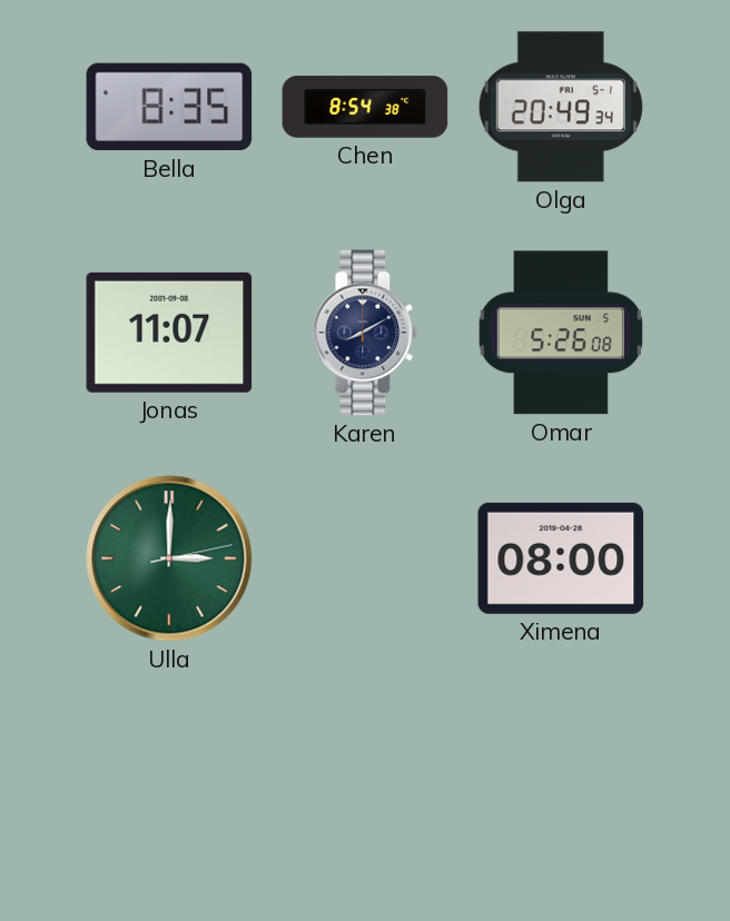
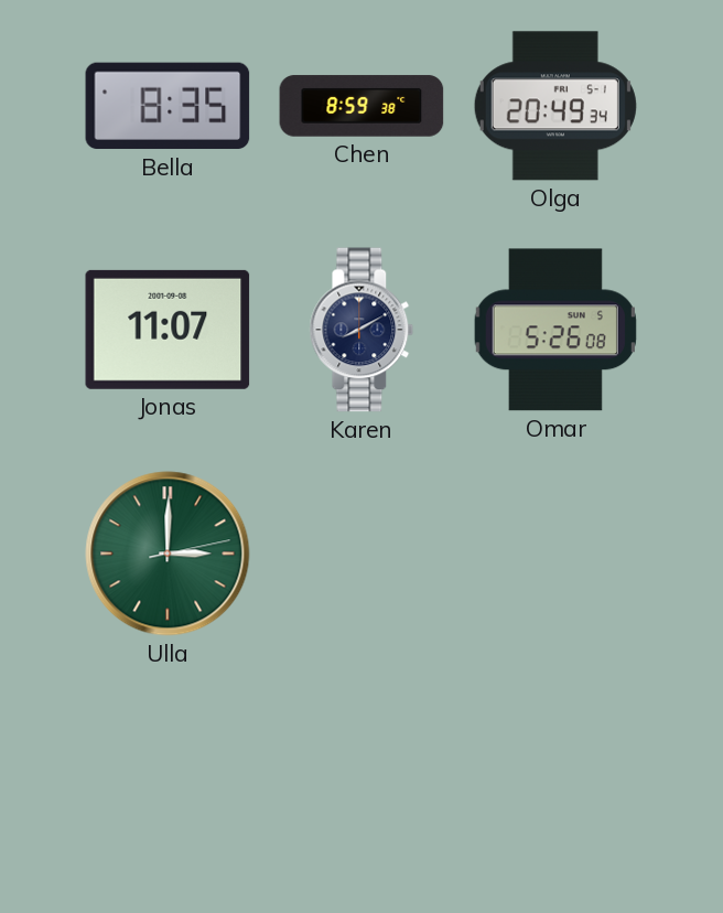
Chen: 8:54 -> 8:59 (361, 106)
Ximena: 08:00 -> none (561, 558)
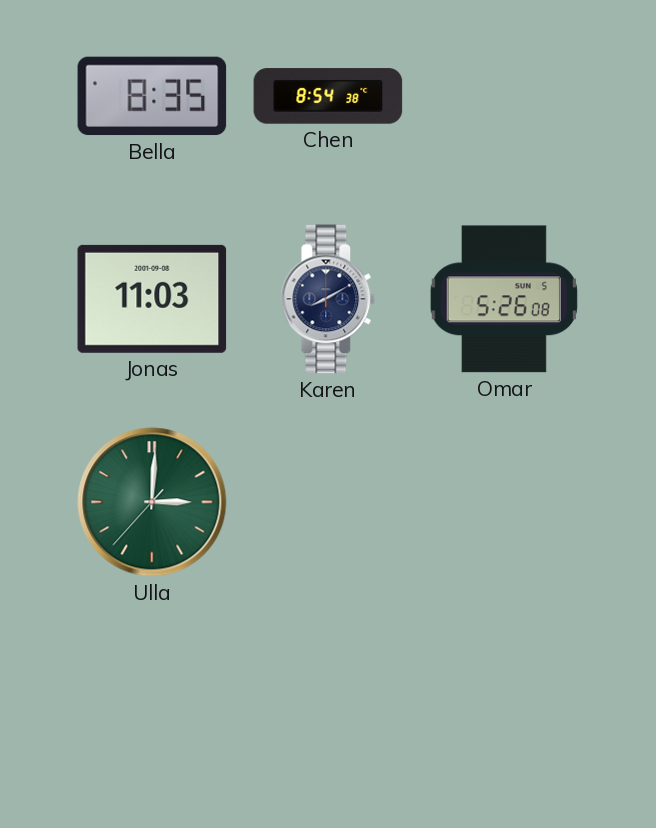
Chen: 8:59 -> 8:54 (328, 96)
Olga: 20:49 -> none (555, 106)
Jonas: 11:07 -> 11:03 (152, 299)
Ulla: 3:00:13 -> 3:00:37 (152, 502)
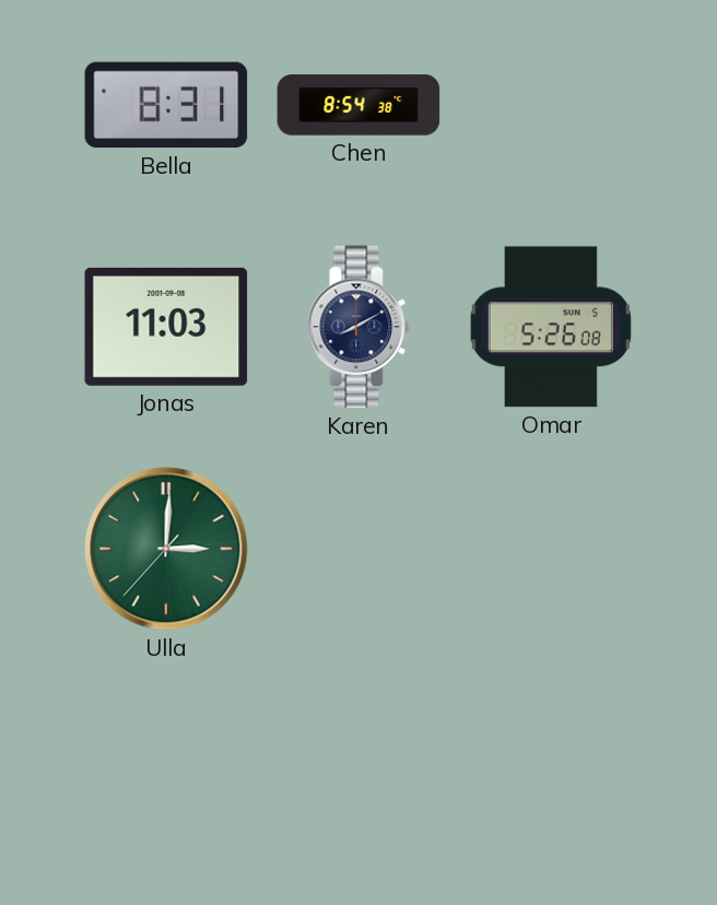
Bella: 8:35 -> 8:31 (166, 105)
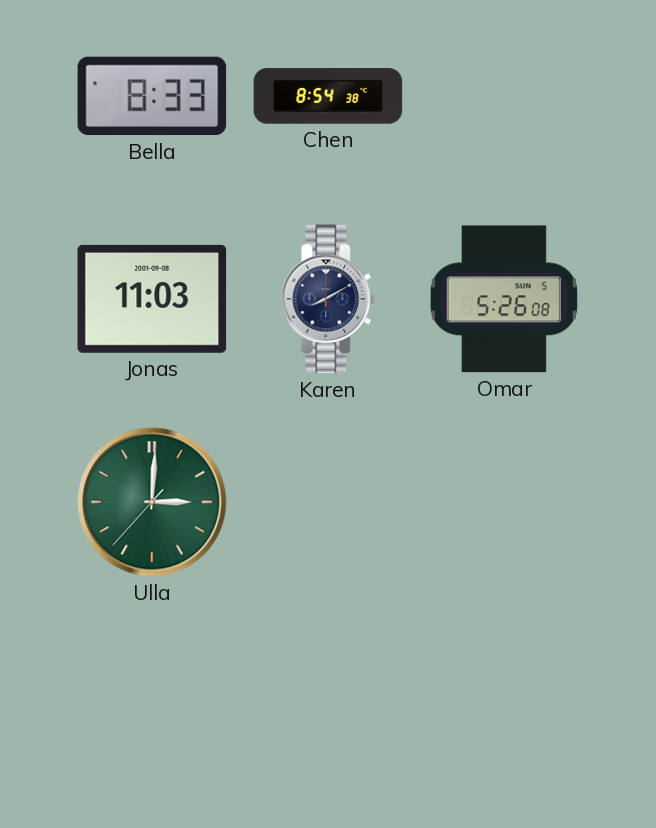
Bella: 8:31 -> 8:33 (152, 96)
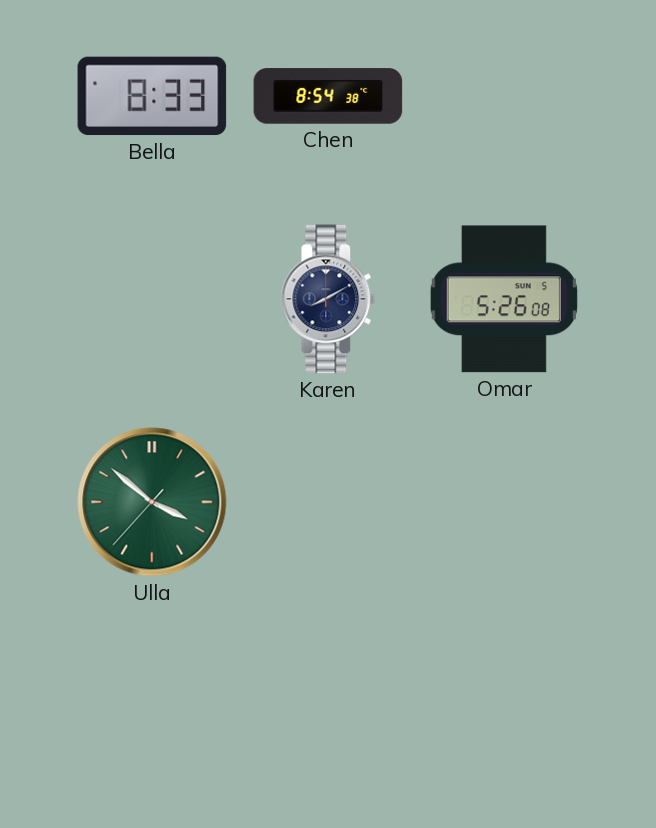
Jonas: 11:03 -> none (152, 299)
Ulla: 3:00 -> 3:51 (152, 502)
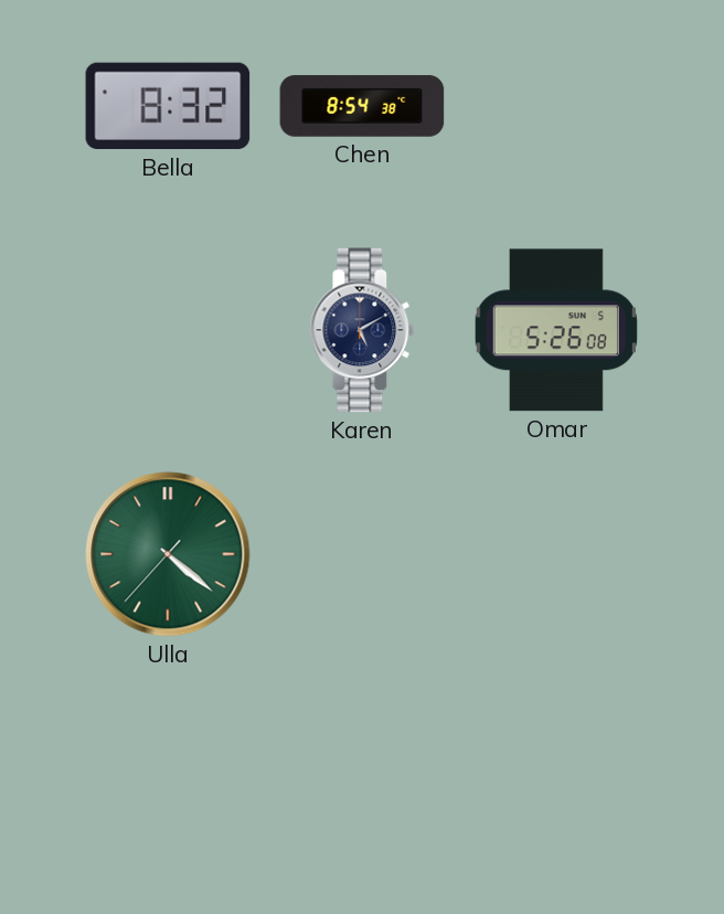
Bella: 8:33 -> 8:32 (168, 106)
Karen: 8:10 -> 5:10 (362, 330)
Ulla: 3:51 -> 4:21 (168, 554)
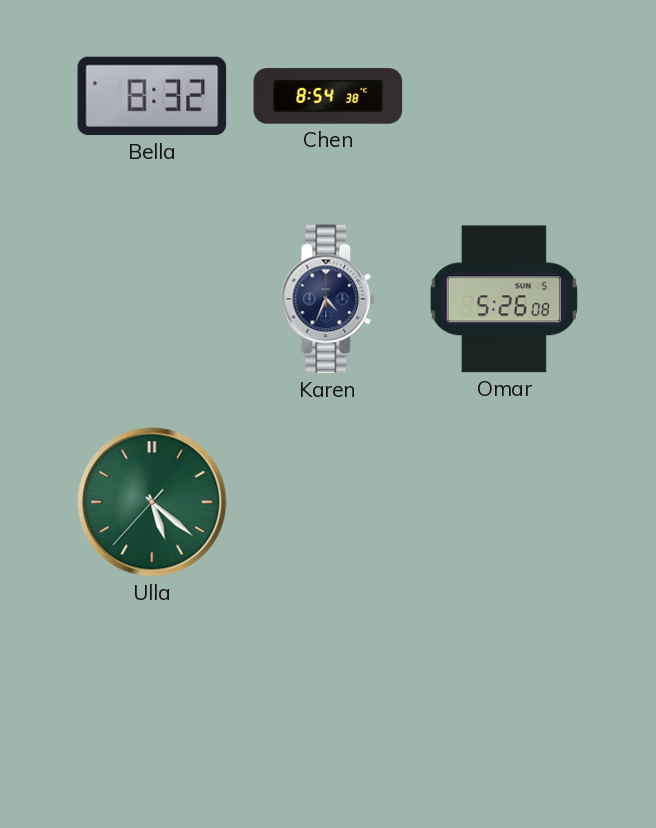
Karen: 5:10 -> 4:34 (328, 299)
Ulla: 4:21 -> 5:21 (152, 502)
